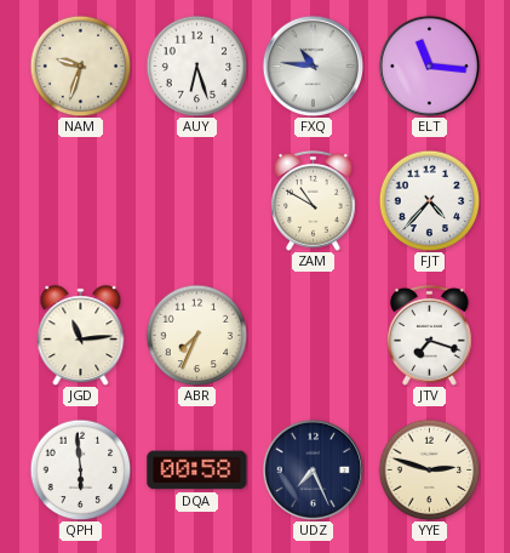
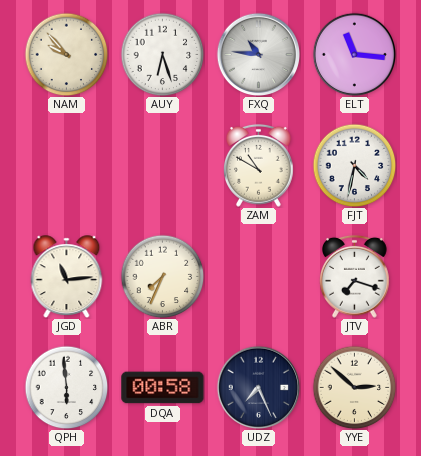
NAM: 9:33 -> 9:53 (66, 54)
FJT: 4:37 -> 4:32 (354, 165)
YYE: 2:48 -> 2:52 (354, 387)
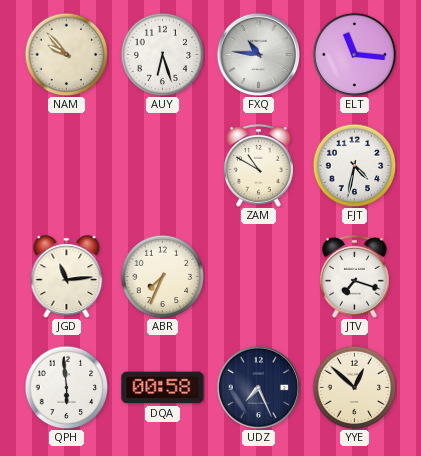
YYE: 2:52 -> 12:52 (354, 387)
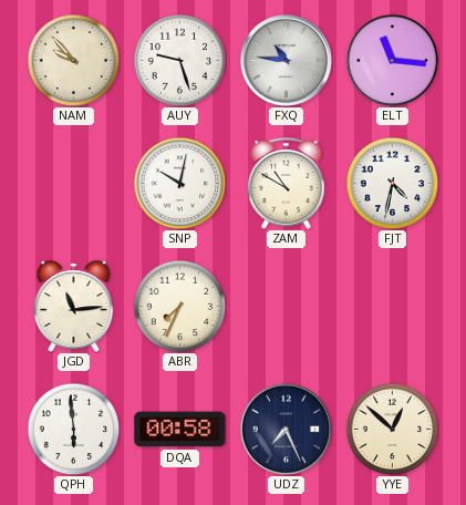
AUY: 6:27 -> 9:27 (179, 60)
SNP: none -> 10:02 (179, 183)
JTV: 7:18 -> none (355, 276)
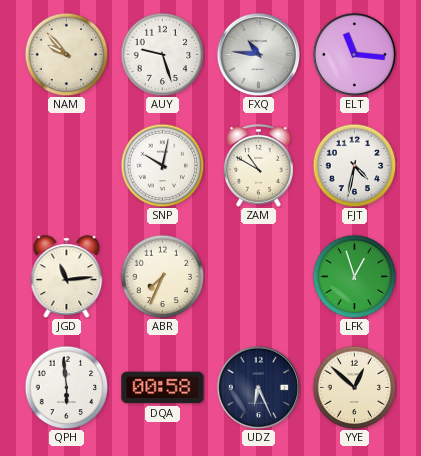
LFK: none -> 12:57 (354, 276)
UDZ: 7:26 -> 6:26 (258, 387)
